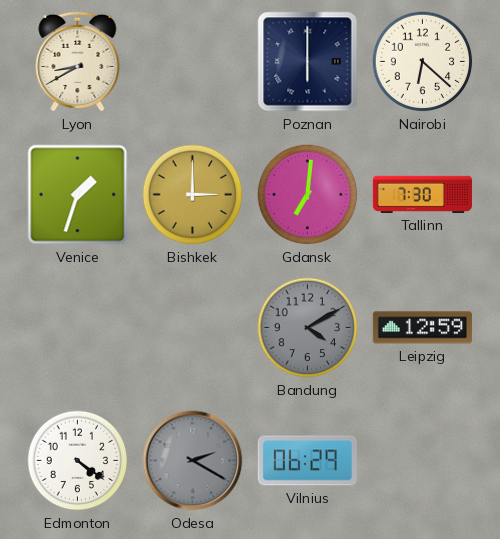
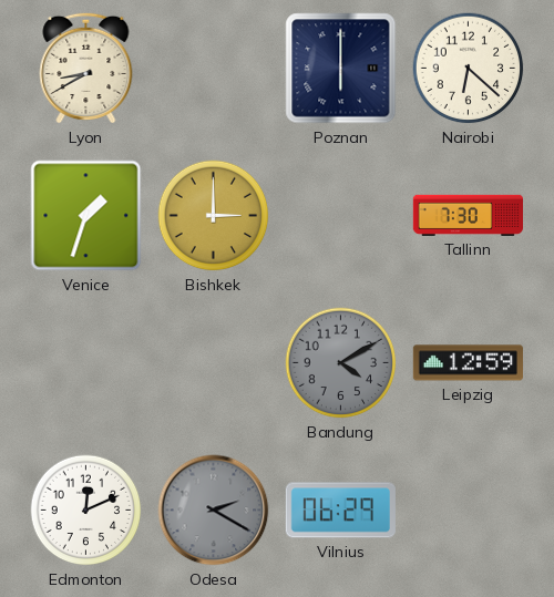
Gdansk: 7:01 -> none (308, 195)
Edmonton: 4:21 -> 12:11 (86, 511)
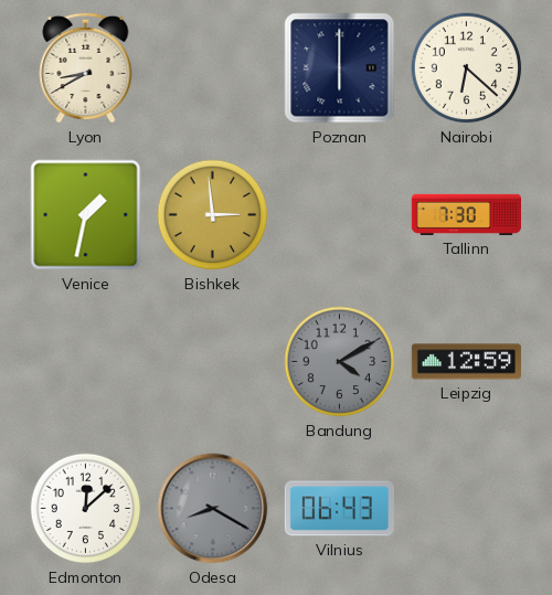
Venice: 1:33 -> 1:32 (86, 215)
Bishkek: 3:00 -> 2:59 (213, 215)
Edmonton: 12:11 -> 12:08 (86, 509)
Odesa: 2:20 -> 8:20 (213, 509)
Vilnius: 06:29 -> 06:43 (339, 509)
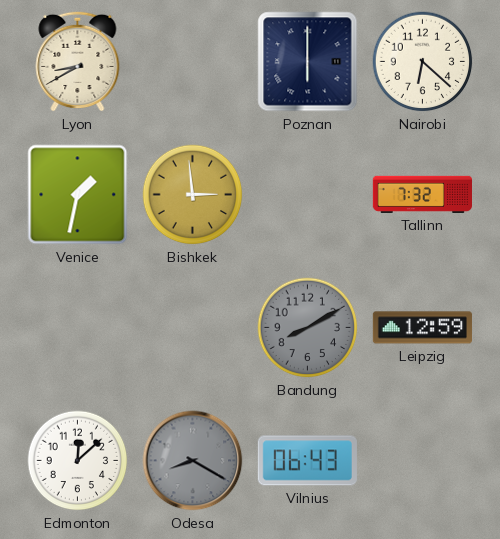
Tallinn: 7:30 -> 7:32 (422, 194)
Bandung: 4:10 -> 8:10 (308, 328)
